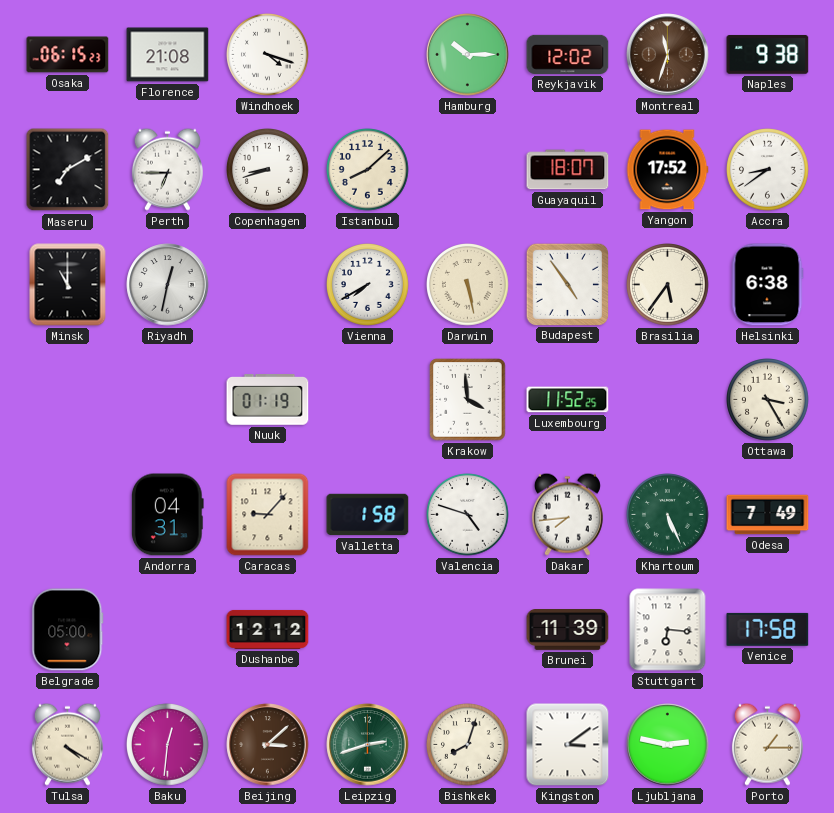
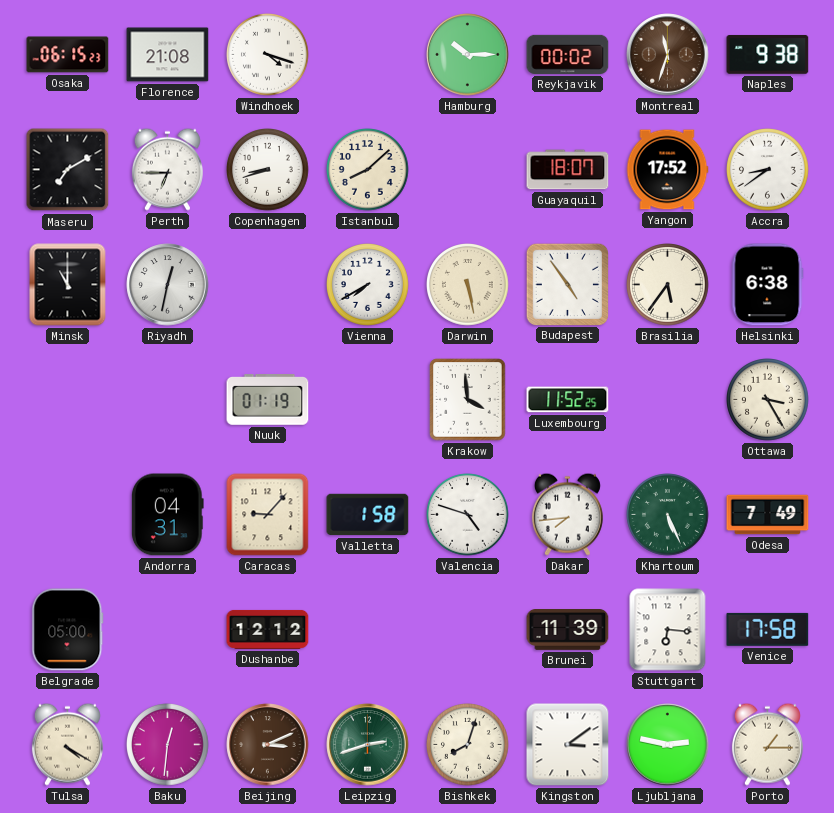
Reykjavik: 12:02 -> 00:02 (568, 54)
Beijing: 3:08 -> 3:11 (268, 745)
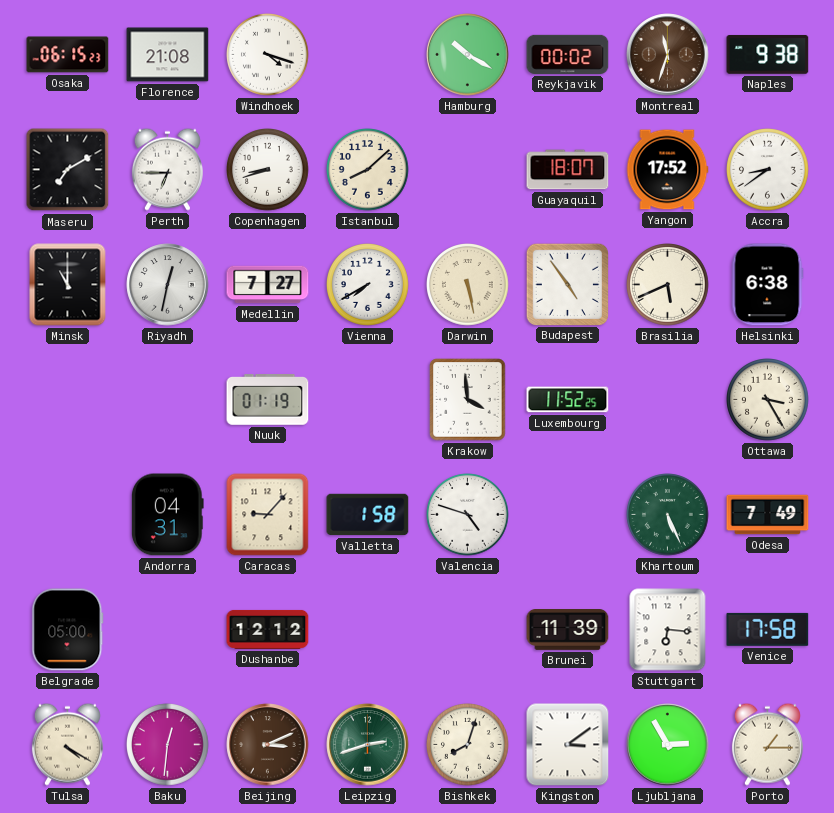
Hamburg: 10:15 -> 10:20 (468, 55)
Medellin: none -> 7:27 (268, 285)
Brasilia: 5:36 -> 5:41 (668, 285)
Dakar: 7:44 -> none (567, 514)
Ljubljana: 2:47 -> 2:55 (668, 745)
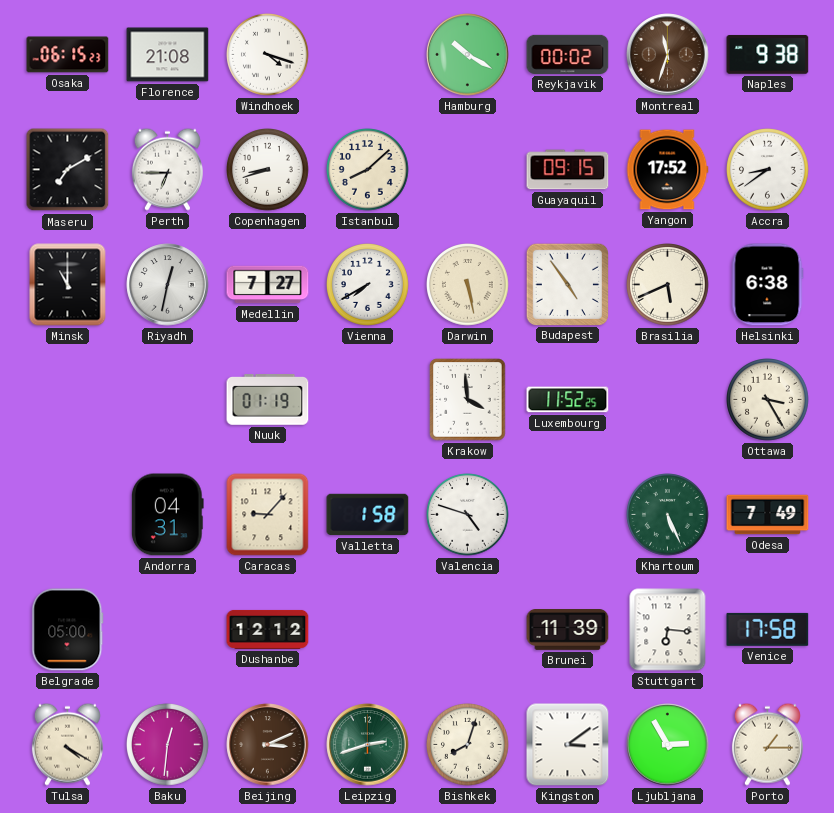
Guayaquil: 18:07 -> 09:15 (568, 170)
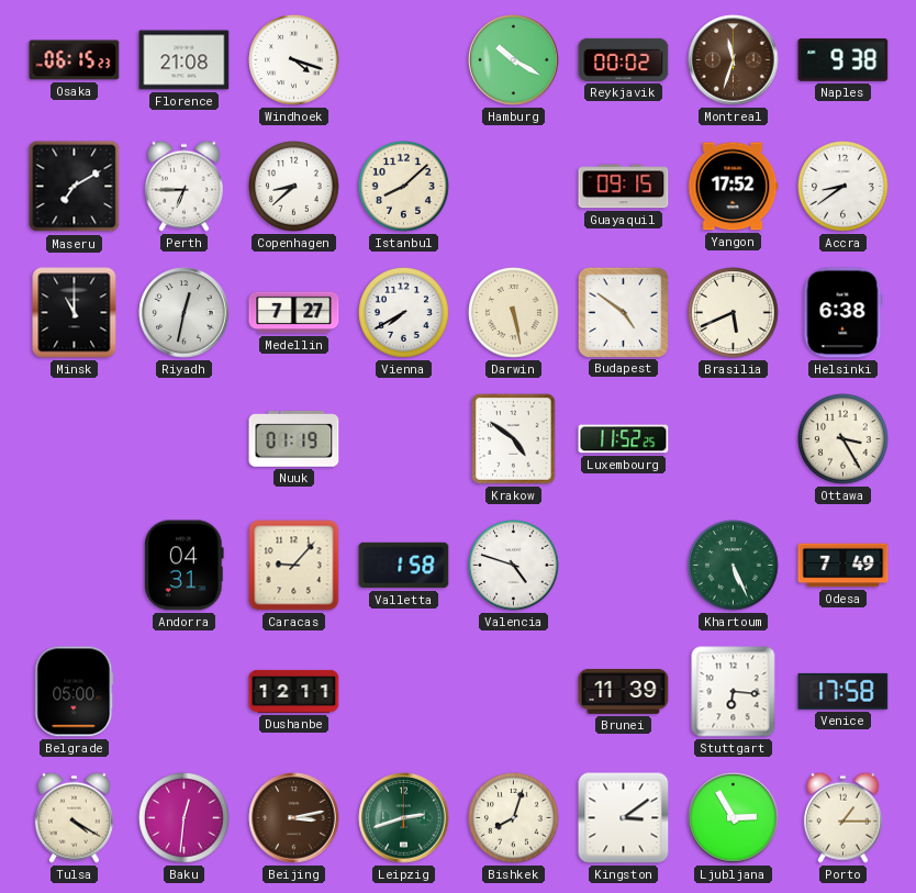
Copenhagen: 8:42 -> 8:38 (294, 187)
Budapest: 4:54 -> 4:51 (623, 312)
Krakow: 3:59 -> 4:51 (514, 439)
Dushanbe: 12:12 -> 12:11 (294, 691)
Beijing: 3:11 -> 3:13 (294, 818)
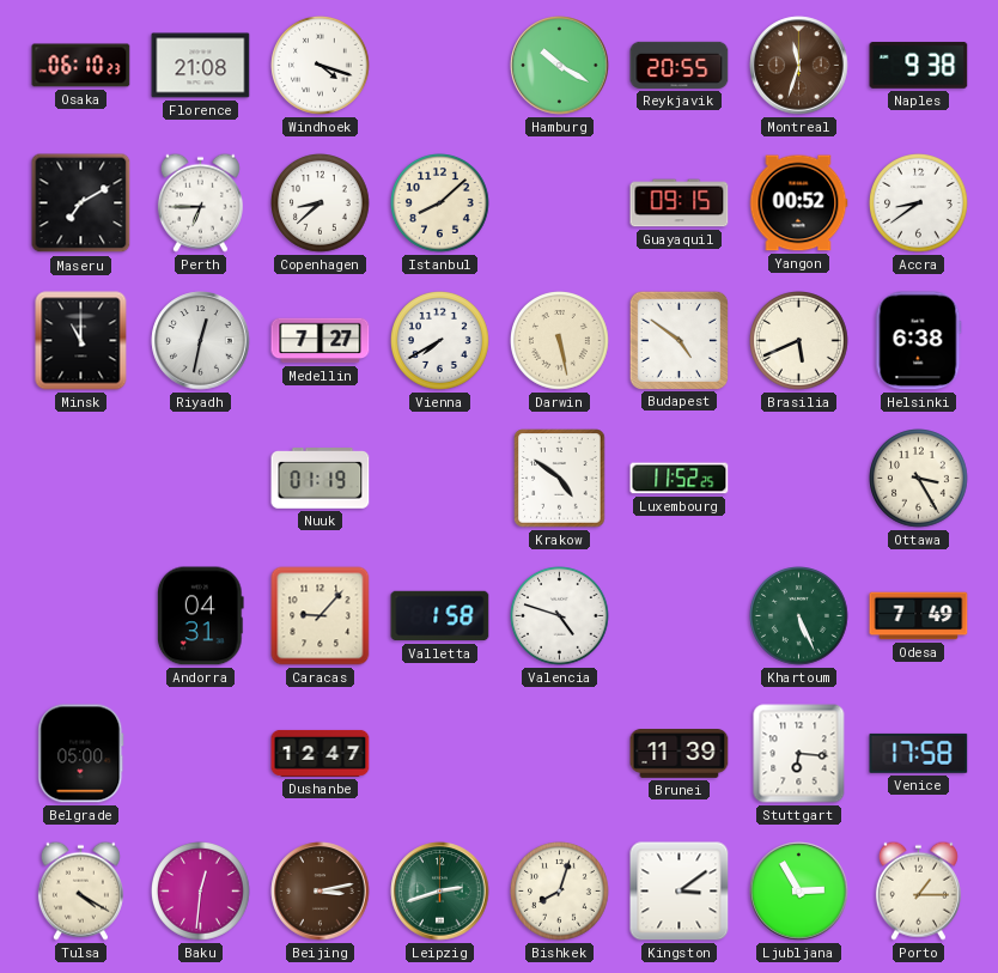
Osaka: 06:15 -> 06:10 (81, 66)
Reykjavik: 00:02 -> 20:55 (680, 65)
Yangon: 17:52 -> 00:52 (798, 203)
Dushanbe: 12:11 -> 12:47 (321, 753)
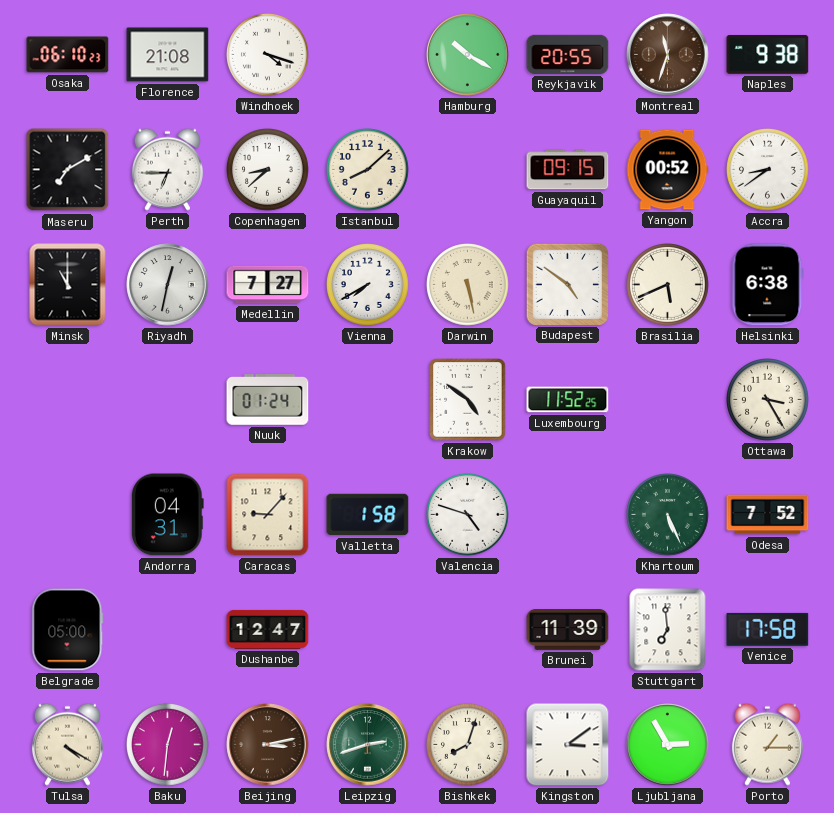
Nuuk: 01:19 -> 01:24 (268, 400)
Odesa: 7:49 -> 7:52 (768, 515)
Stuttgart: 6:16 -> 6:59 (668, 630)
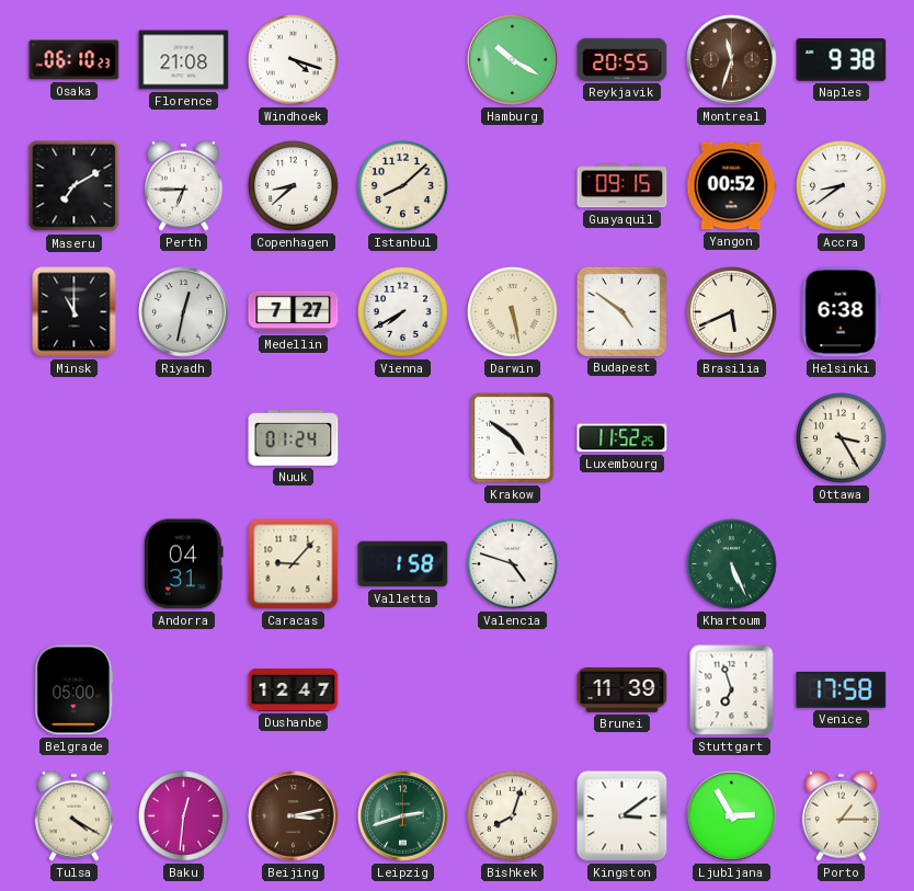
Odesa: 7:52 -> none (768, 515)
Stuttgart: 6:59 -> 6:57 (732, 690)
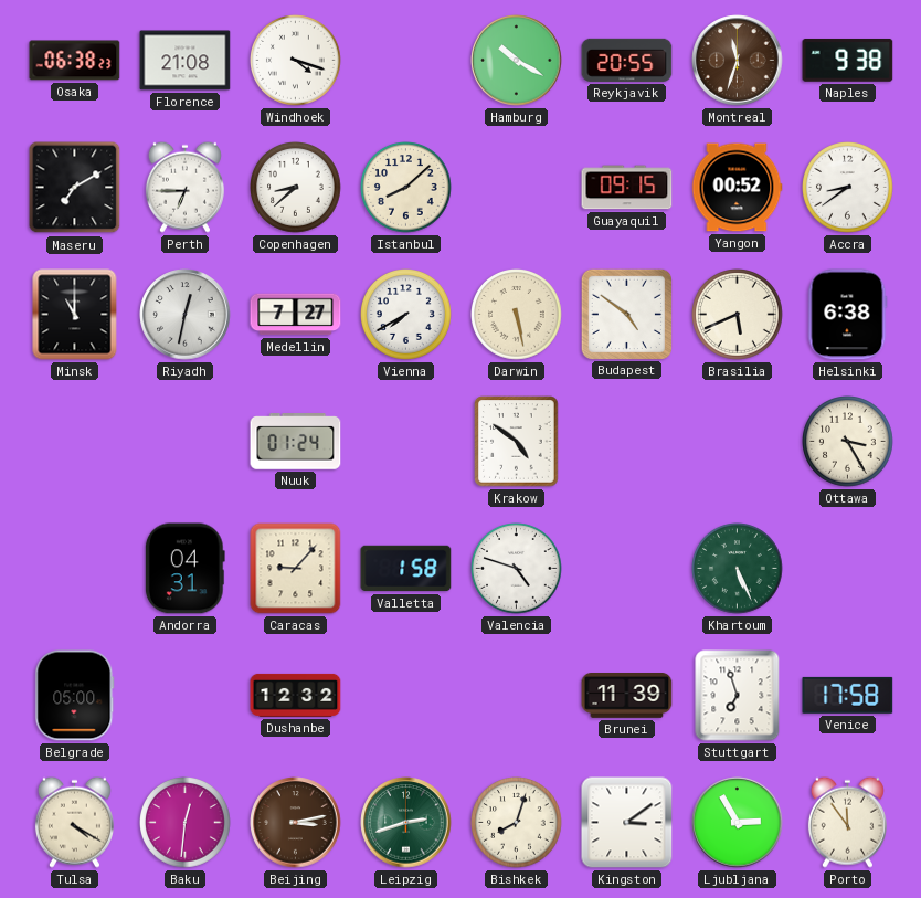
Osaka: 06:10 -> 06:38 (75, 61)
Luxembourg: 11:52 -> none (622, 438)
Dushanbe: 12:47 -> 12:32 (296, 695)
Porto: 1:15 -> 11:54 (847, 822)
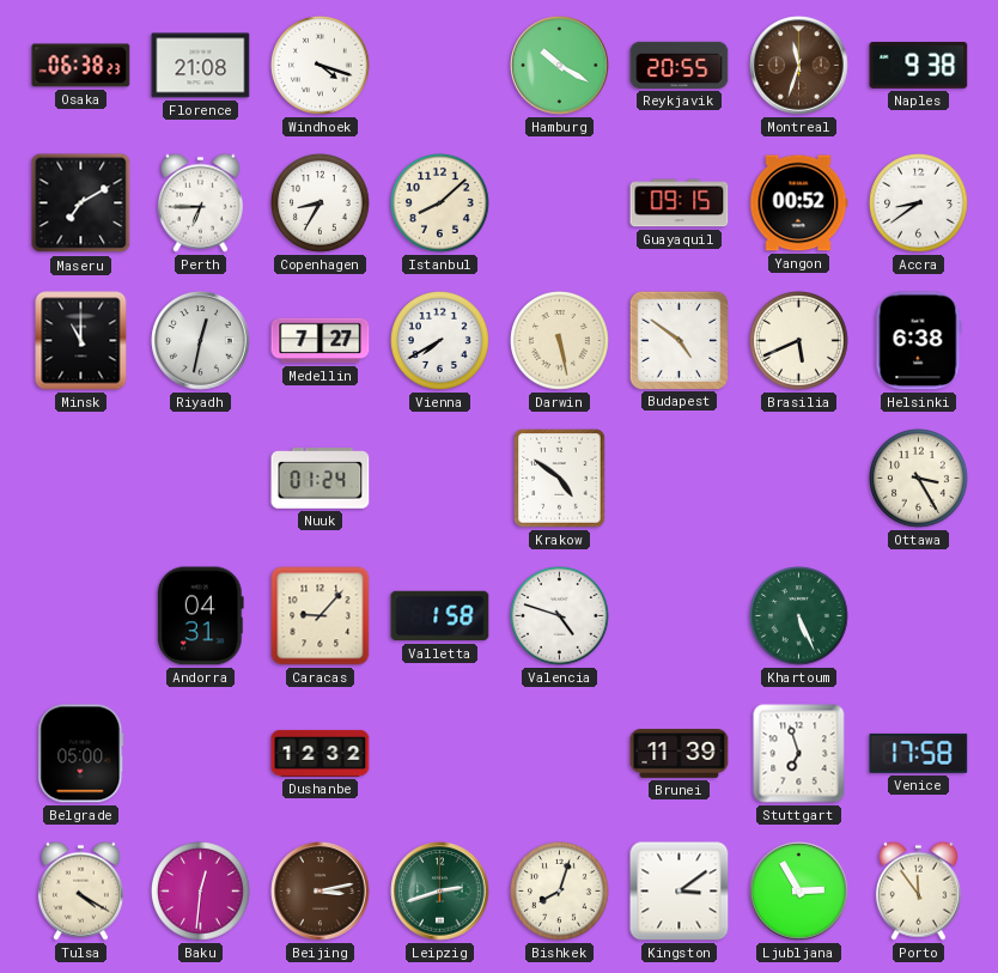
Copenhagen: 8:38 -> 8:35 (321, 203)
